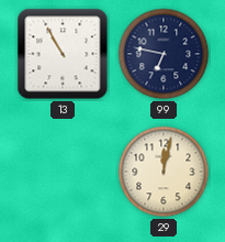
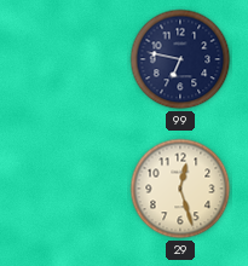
13: 10:55 -> none (63, 54)
29: 12:02 -> 12:27 (180, 189)
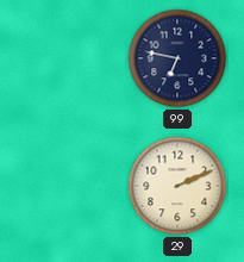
29: 12:27 -> 2:11 (177, 186)
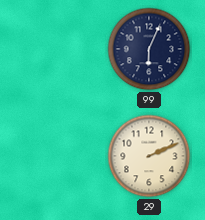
99: 6:47 -> 6:04 (149, 49)
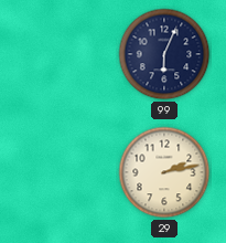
29: 2:11 -> 2:13 (164, 172)
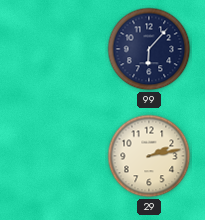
99: 6:04 -> 6:07 (149, 49)
